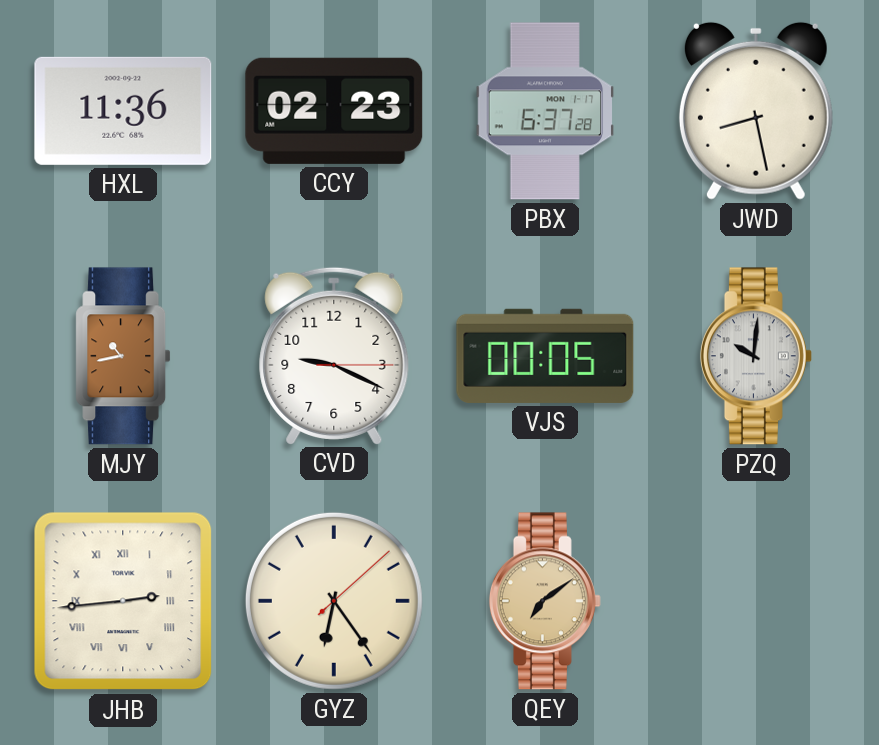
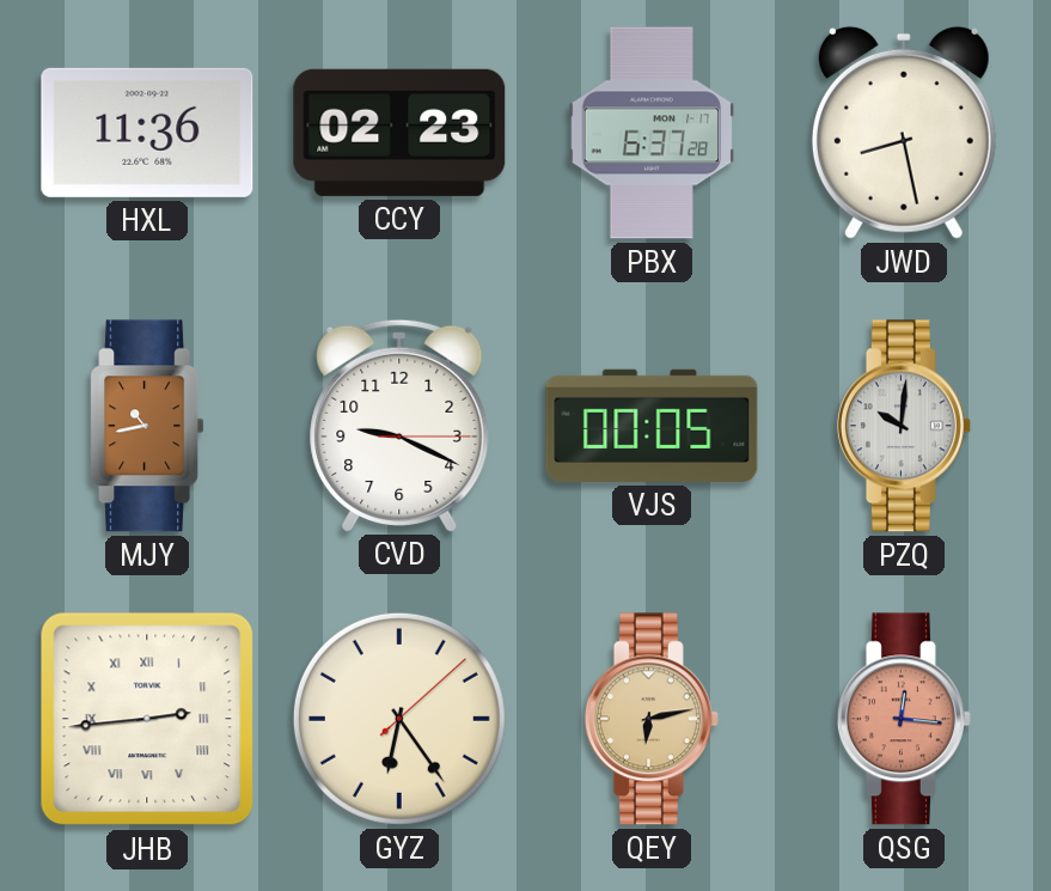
QEY: 7:09 -> 6:13 (652, 719)
QSG: none -> 12:16 (904, 719)
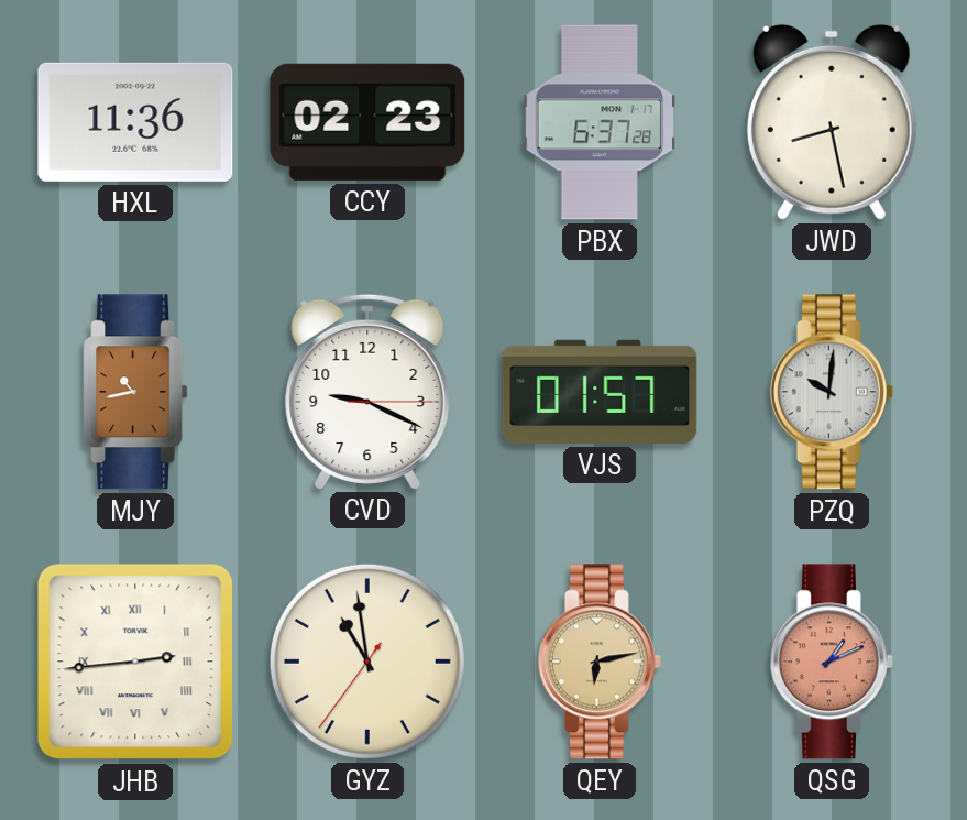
VJS: 00:05 -> 01:57 (600, 392)
GYZ: 6:24 -> 10:58 (367, 662)
QSG: 12:16 -> 1:11 (832, 662)
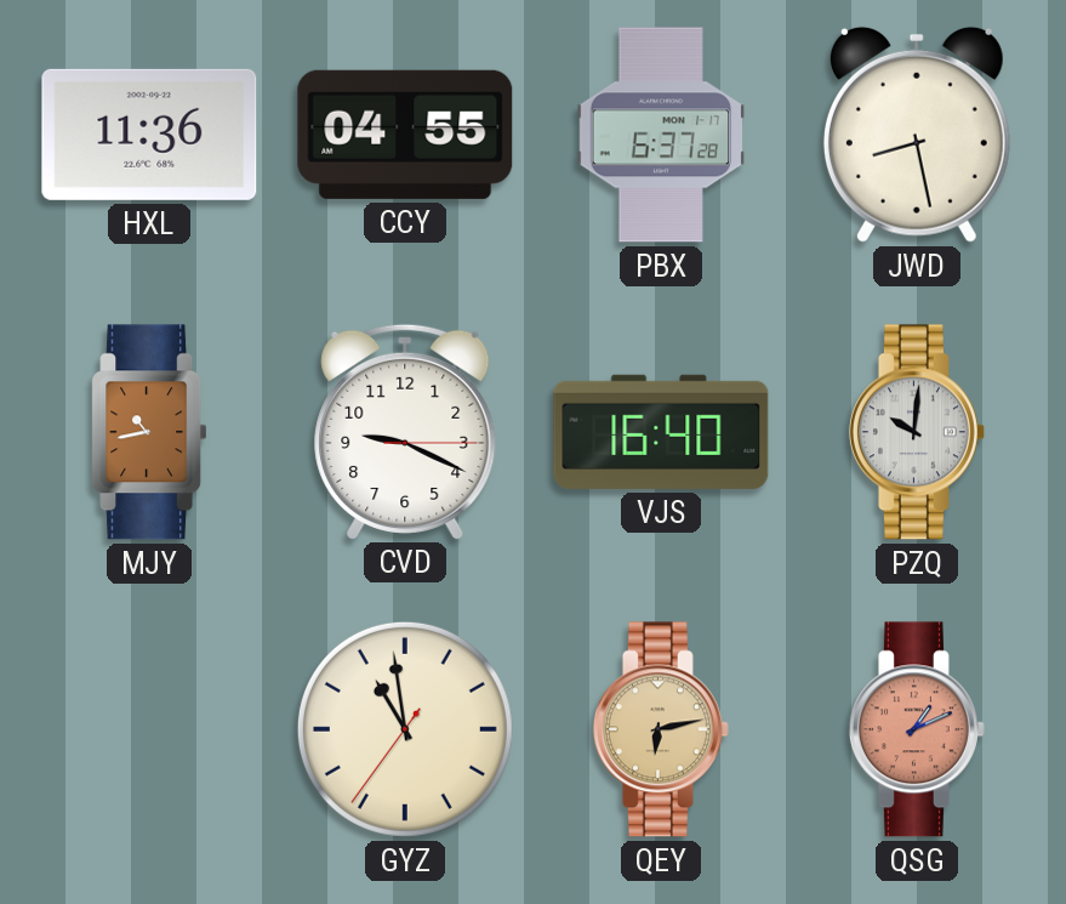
CCY: 02:23 -> 04:55 (405, 135)
VJS: 01:57 -> 16:40 (661, 432)
JHB: 2:44 -> none (135, 662)
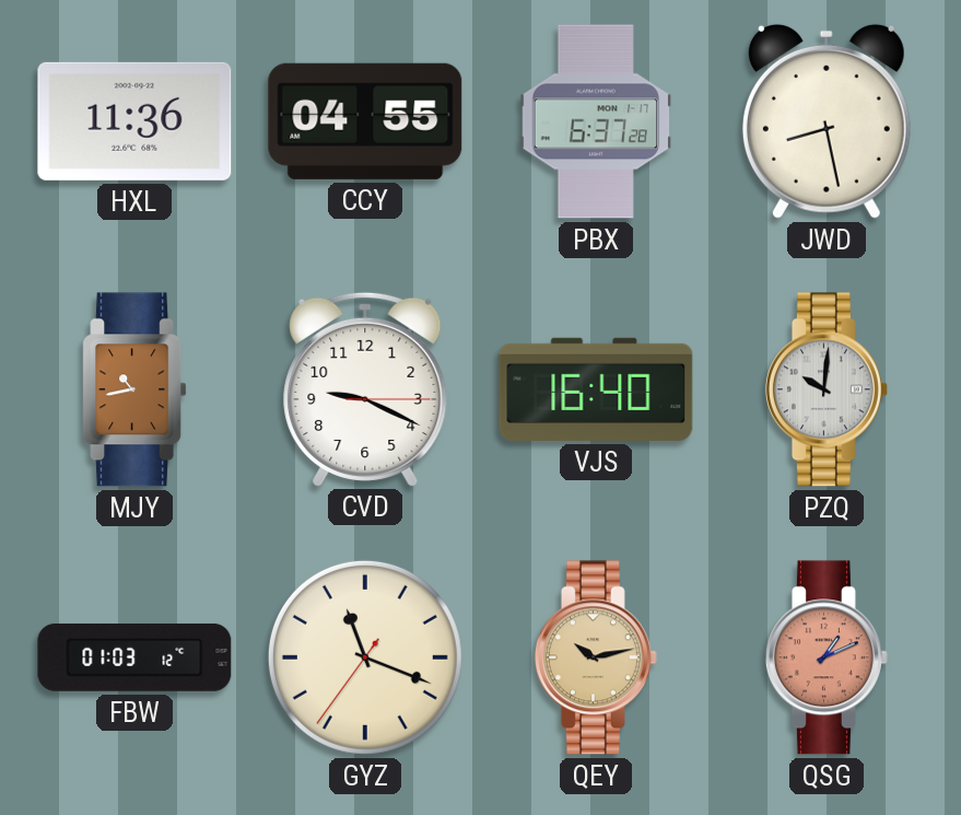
FBW: none -> 01:03 (134, 657)
GYZ: 10:58 -> 11:18 (365, 657)
QEY: 6:13 -> 10:13 (596, 657)
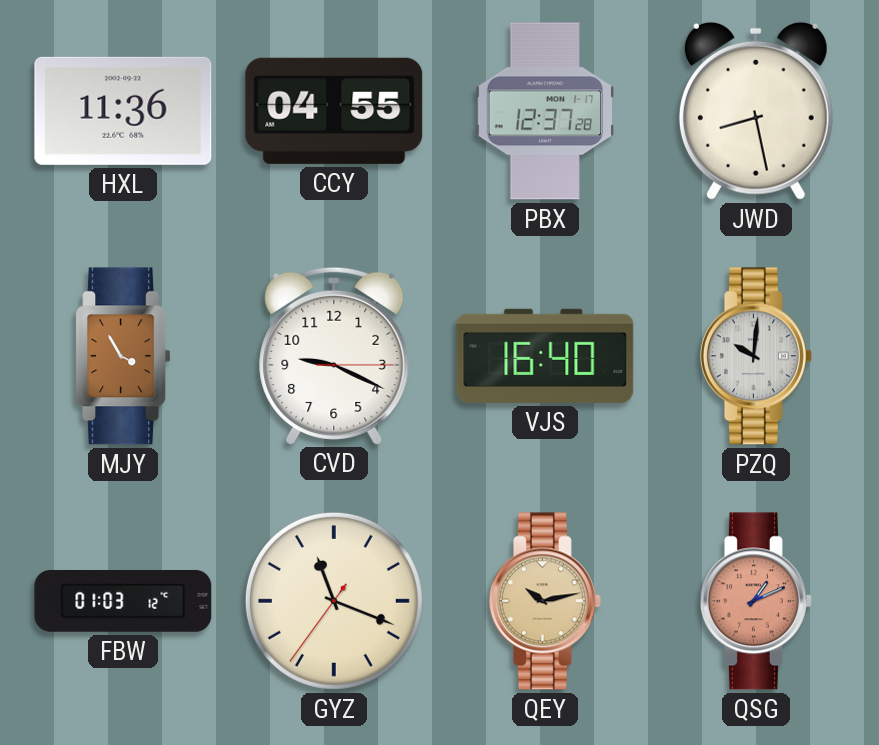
PBX: 6:37 -> 12:37 (545, 111)
MJY: 10:43 -> 3:55 (123, 356)
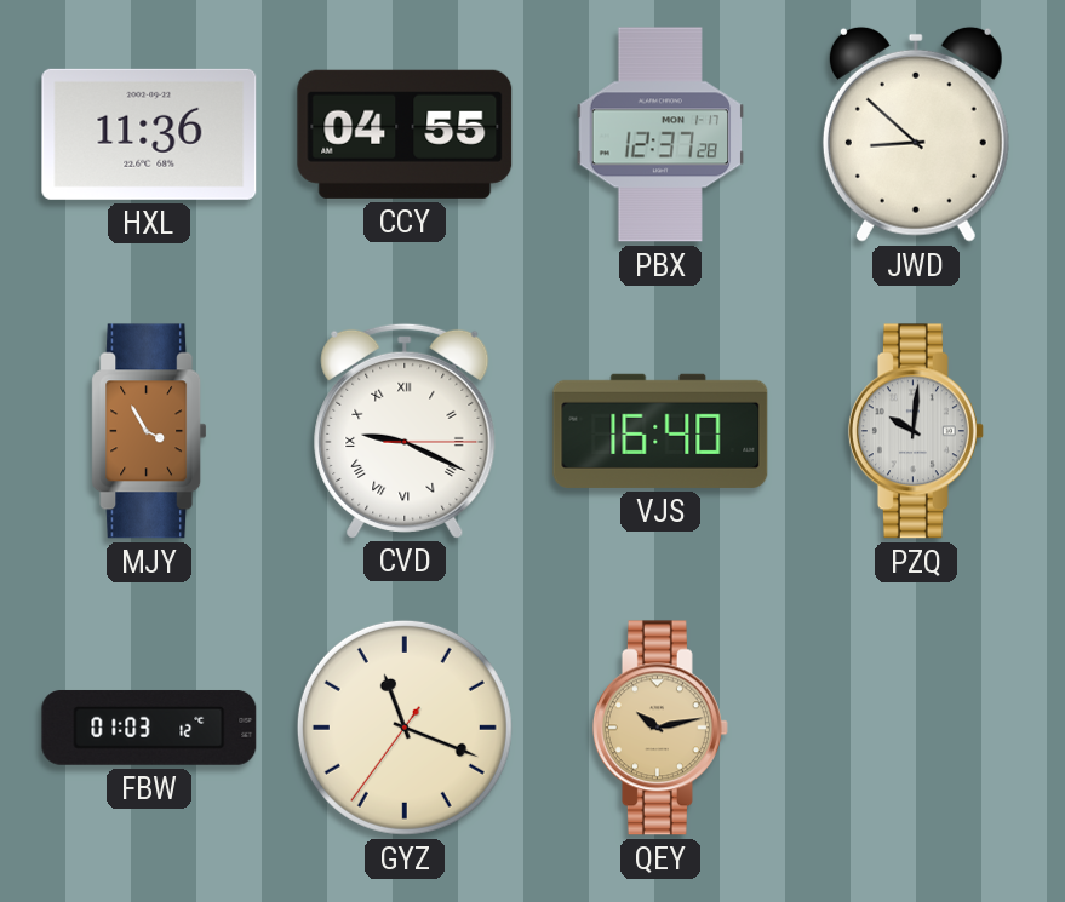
JWD: 8:28 -> 8:52 (916, 134)
CVD numerals: Arabic -> Roman (405, 430)
QSG: 1:11 -> none (756, 601)
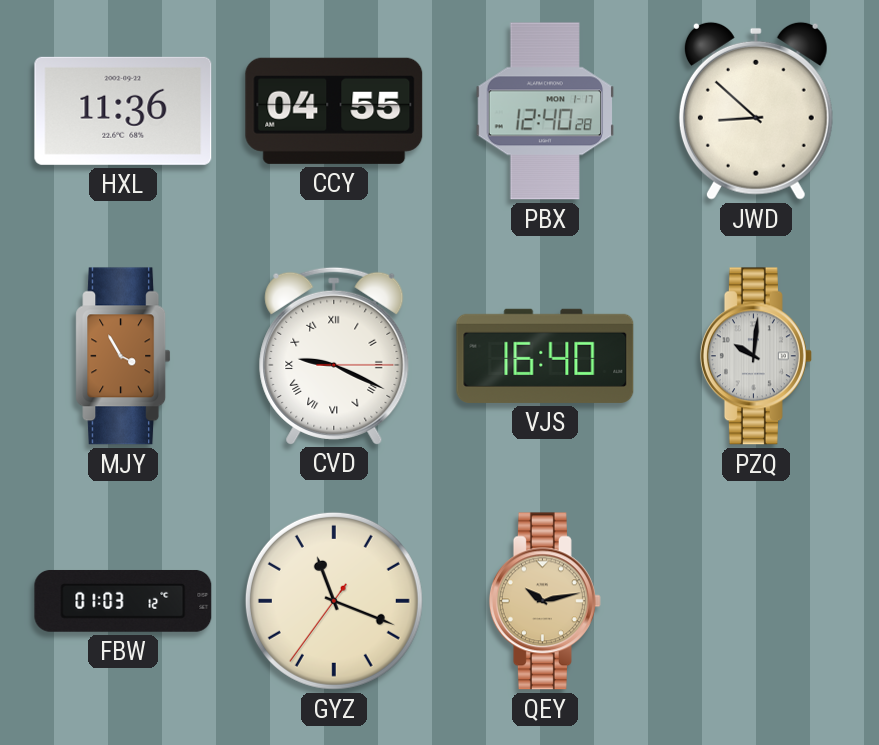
PBX: 12:37 -> 12:40 (545, 111)
